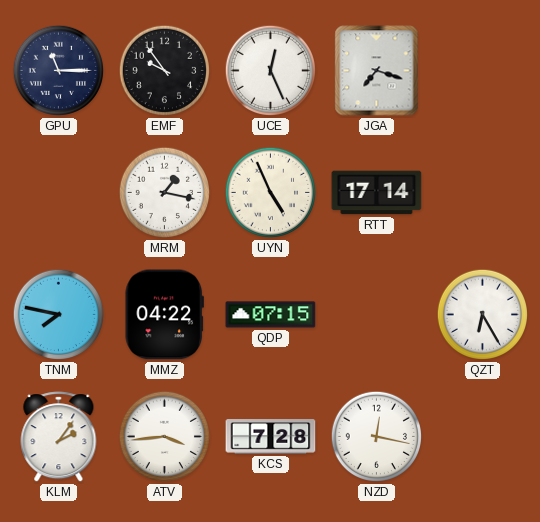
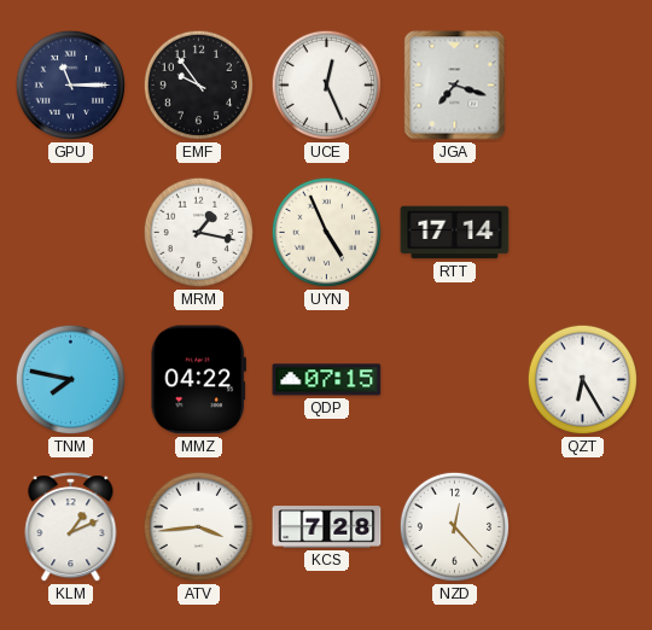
KLM: 2:06 -> 1:11 (71, 527)
NZD: 12:17 -> 12:23 (455, 527)
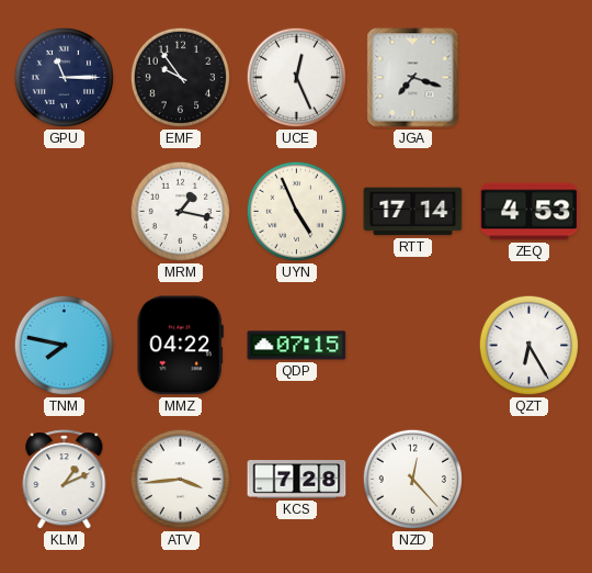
ZEQ: none -> 4:53 (530, 212)
